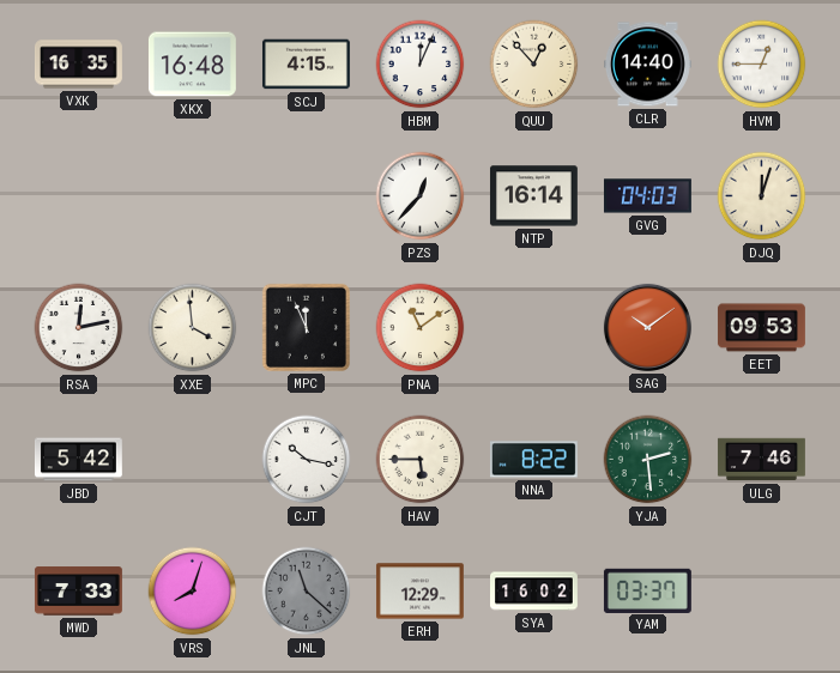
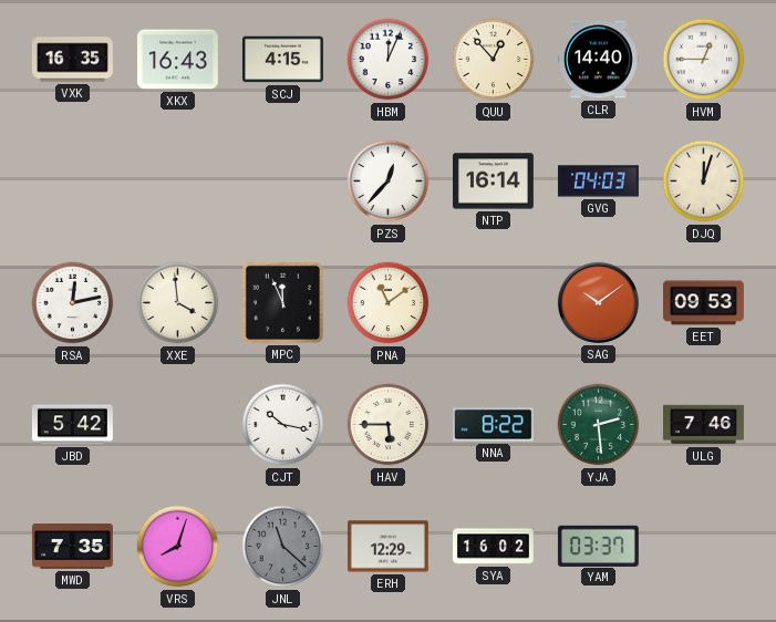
XKX: 16:48 -> 16:43 (177, 60)
MWD: 7:33 -> 7:35 (72, 547)
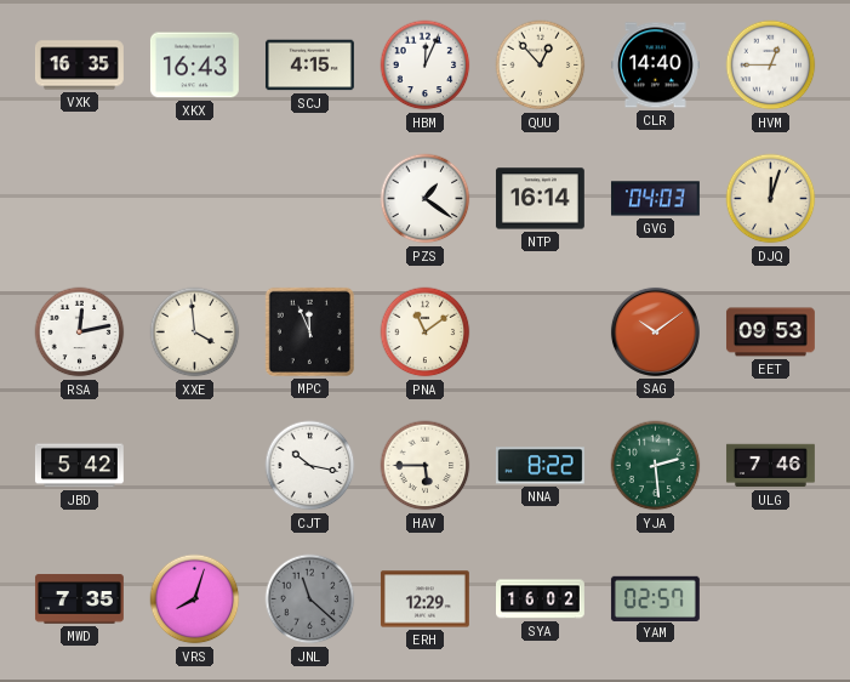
PZS: 12:37 -> 1:21 (426, 199)
YAM: 03:37 -> 02:57 (655, 598)
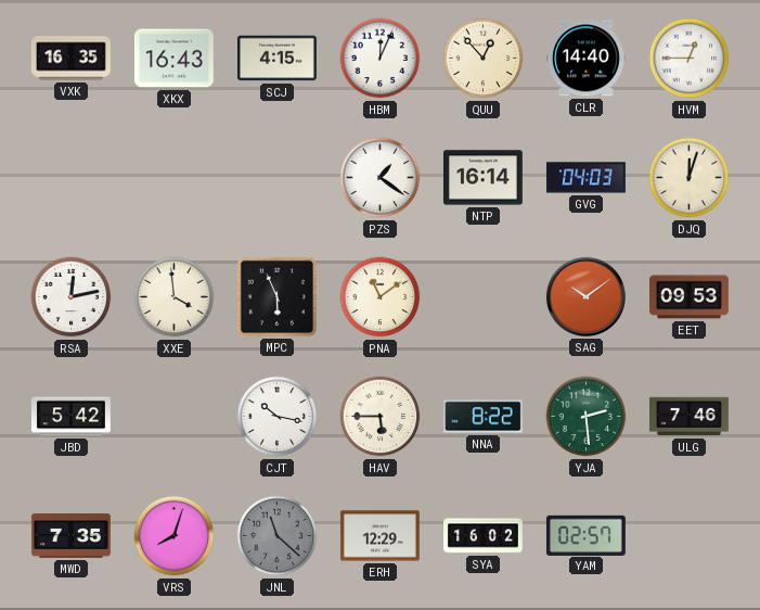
MPC: 11:56 -> 5:56 (276, 296)
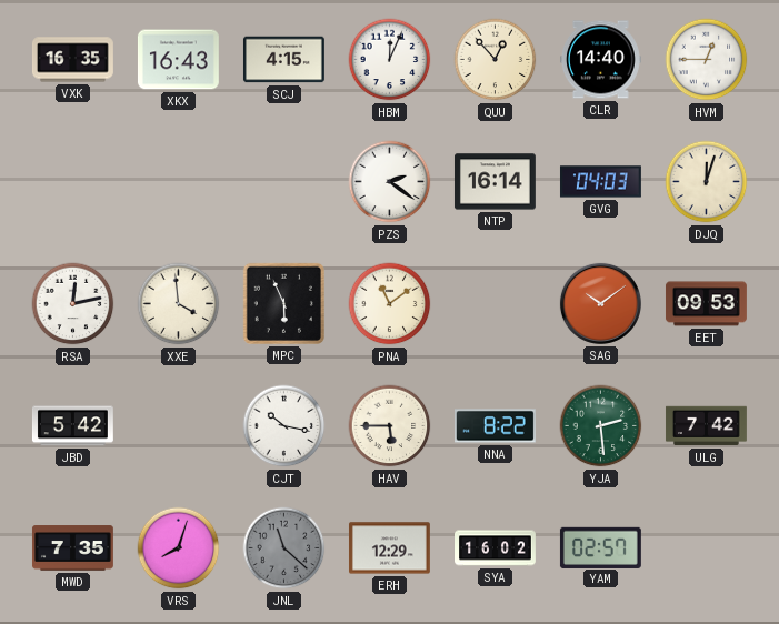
PZS: 1:21 -> 2:21 (390, 182)
ULG: 7:46 -> 7:42 (707, 426)
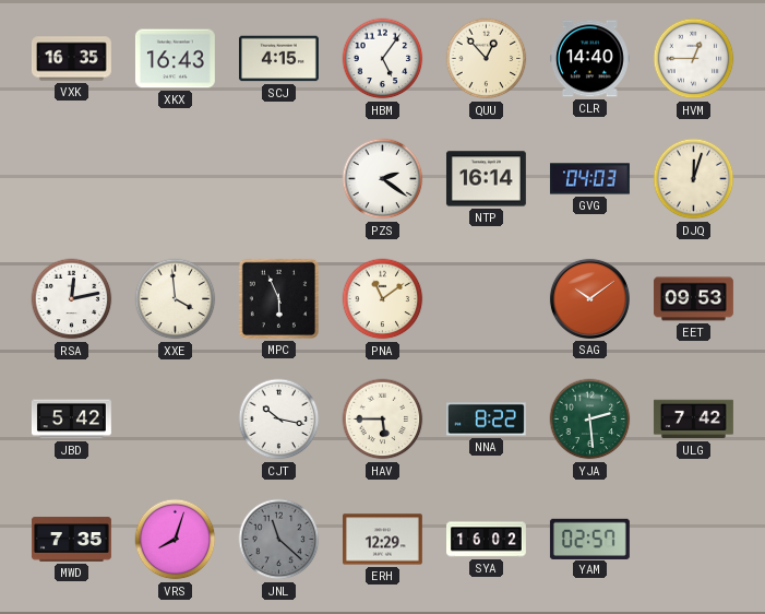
HBM: 12:04 -> 5:06 (383, 59)
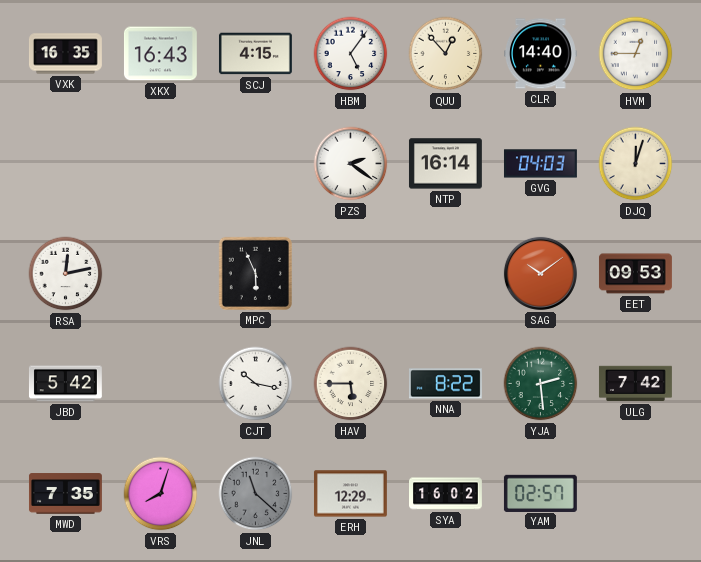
XXE: 3:59 -> none (176, 299)
PNA: 11:09 -> none (383, 299)
